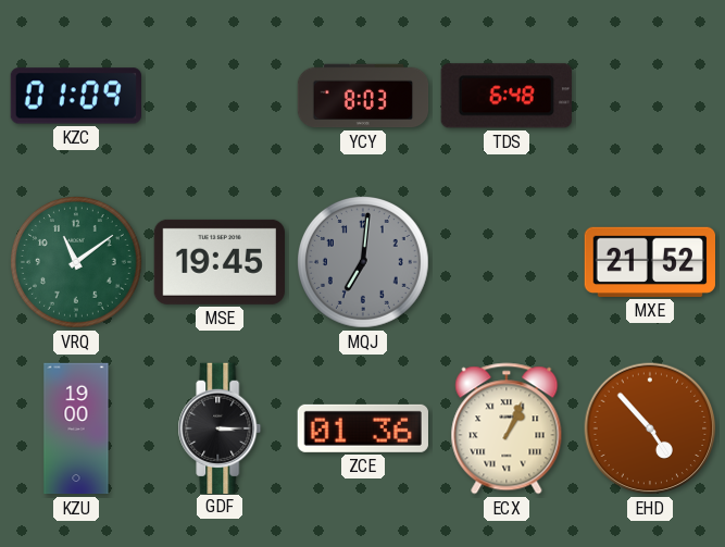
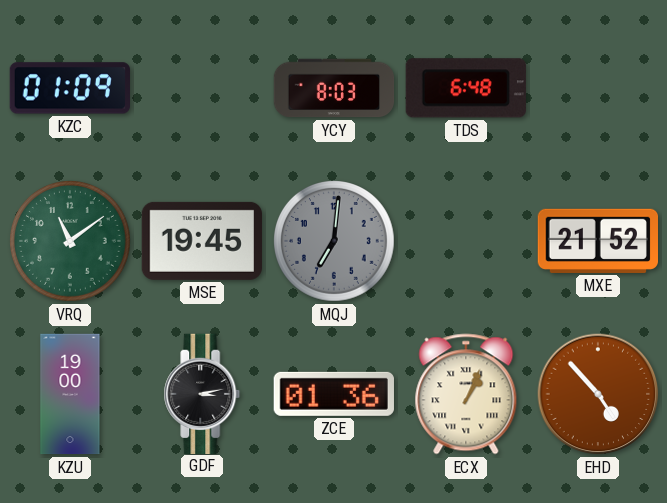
GDF: 3:15 -> 3:13 (202, 393)
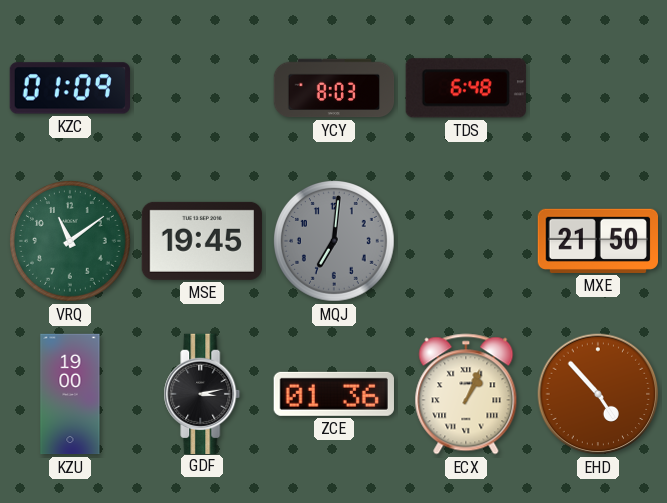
MXE: 21:52 -> 21:50 (597, 241)
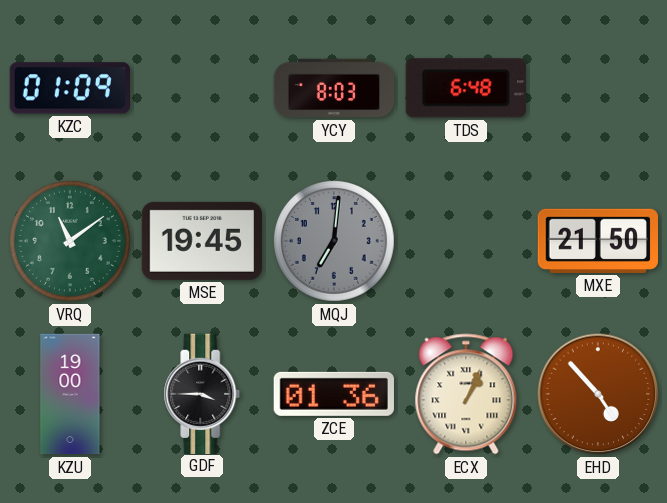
GDF: 3:13 -> 3:45 (202, 393)
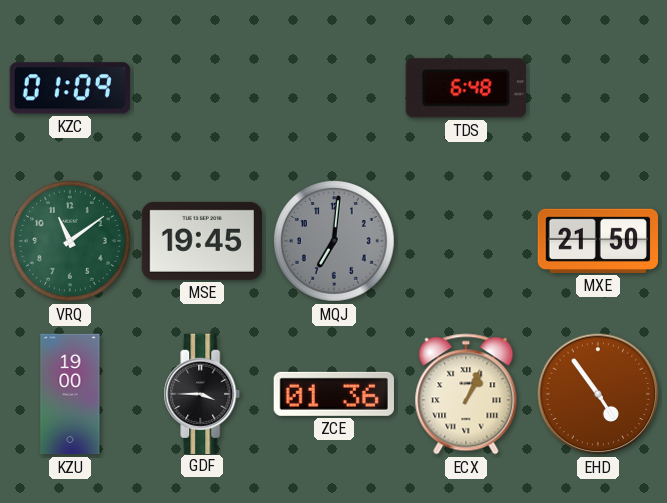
YCY: 8:03 -> none (334, 88)
EHD: 4:53 -> 4:54 (598, 394)
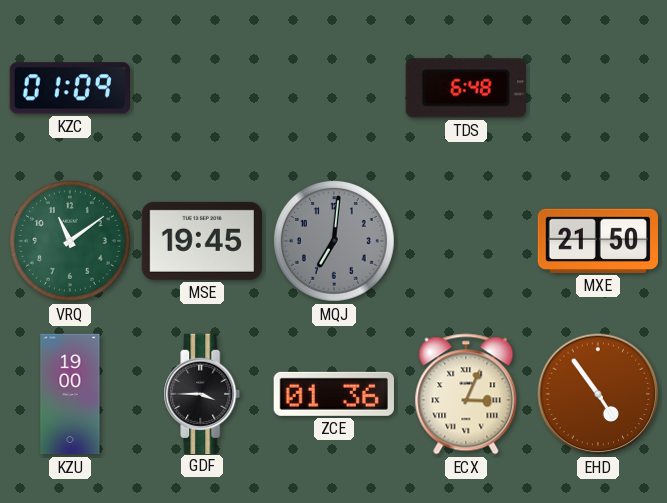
ECX: 1:04 -> 3:04 (466, 394)
